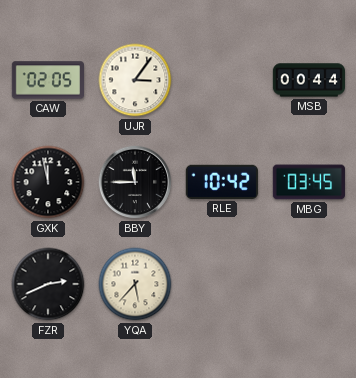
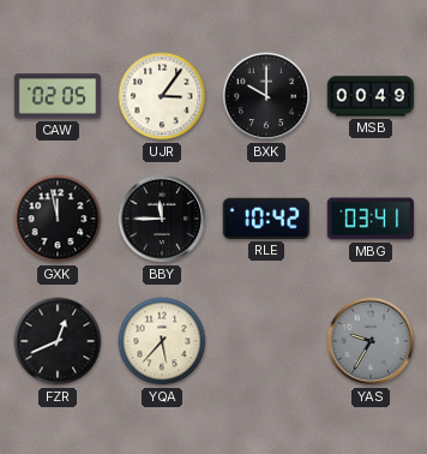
BXK: none -> 10:00 (266, 96)
MSB: 00:44 -> 00:49 (369, 96)
MBG: 03:45 -> 03:41 (371, 219)
FZR: 2:41 -> 12:41 (58, 341)
YAS: none -> 9:35 (371, 341)
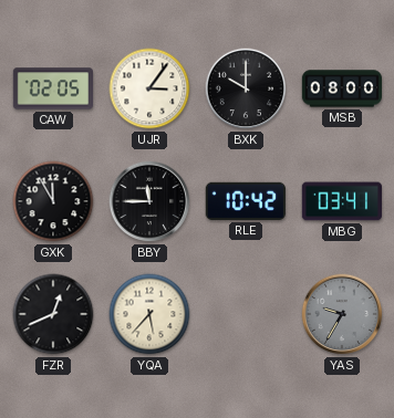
MSB: 00:49 -> 08:00 (341, 88)
GXK: 11:58 -> 11:55 (53, 201)
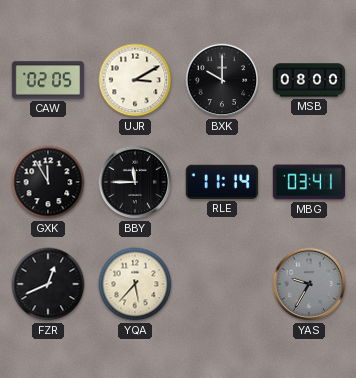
UJR: 3:06 -> 3:10 (135, 80)
RLE: 10:42 -> 11:14 (222, 182)
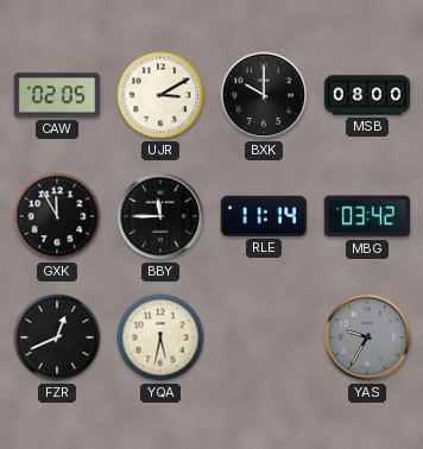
MBG: 03:41 -> 03:42 (367, 216)
YQA: 5:37 -> 5:32 (160, 337)
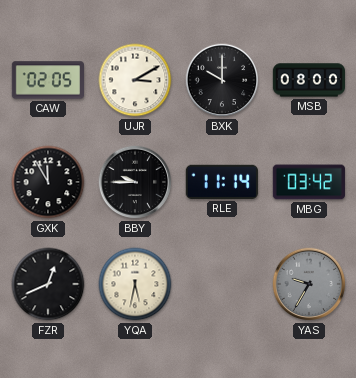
BBY: 11:45 -> 9:45 (135, 182)
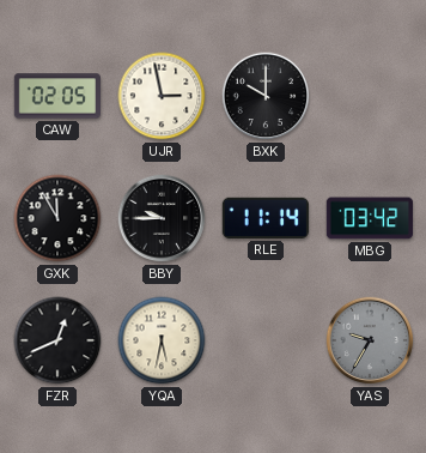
UJR: 3:10 -> 2:58 (162, 96)
MSB: 08:00 -> none (308, 80)
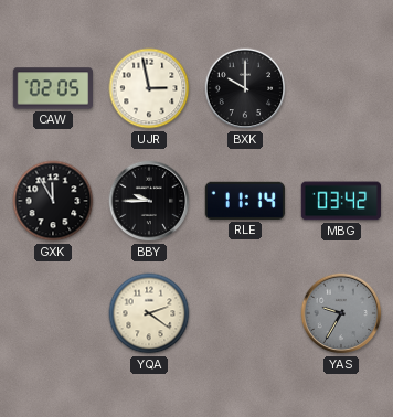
FZR: 12:41 -> none (57, 340)
YQA: 5:32 -> 2:21 (149, 313)
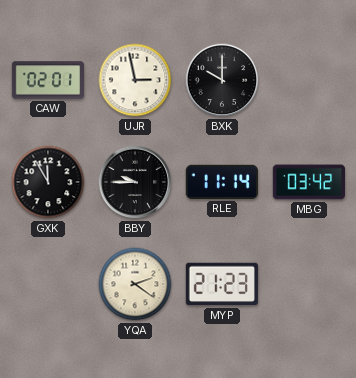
CAW: 02:05 -> 02:01 (47, 80)
MYP: none -> 21:23 (222, 284)
YAS: 9:35 -> none (341, 313)
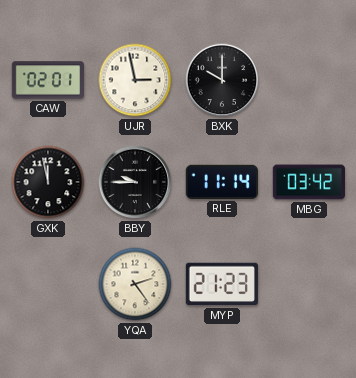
GXK: 11:55 -> 11:58 (48, 182)
YQA: 2:21 -> 2:24 (135, 284)
